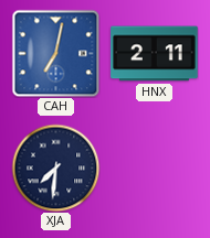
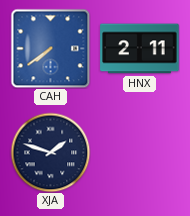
CAH: 7:02 -> 7:39 (50, 48)
XJA: 7:31 -> 1:48 (50, 152)
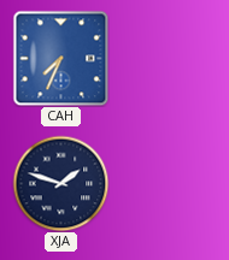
CAH: 7:39 -> 7:34 (60, 58)
HNX: 2:11 -> none (140, 49)
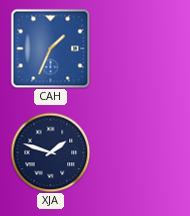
CAH: 7:34 -> 1:34 (50, 48)
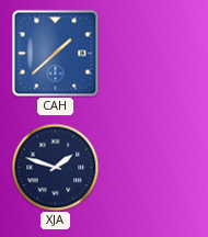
CAH: 1:34 -> 1:38 (55, 53)
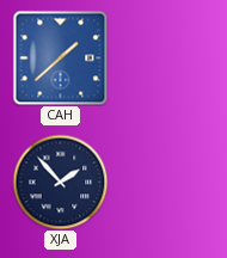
XJA: 1:48 -> 1:53 (60, 182)
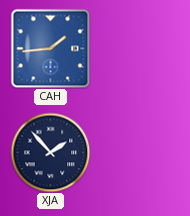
CAH: 1:38 -> 1:44 (50, 48)
